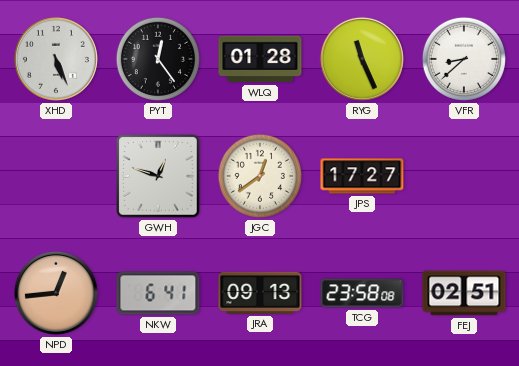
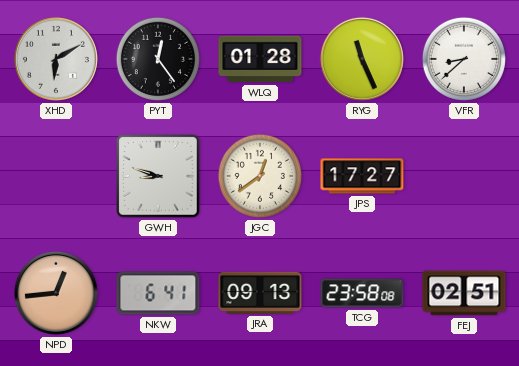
XHD: 5:26 -> 6:10 (56, 59)
GWH: 12:48 -> 8:48 (158, 176)
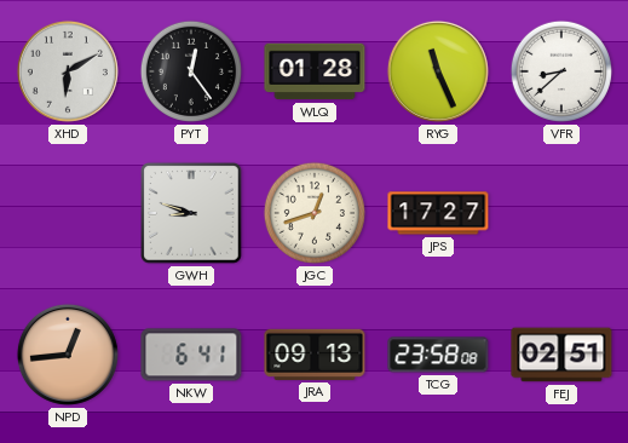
JGC: 12:39 -> 12:42 (315, 213)
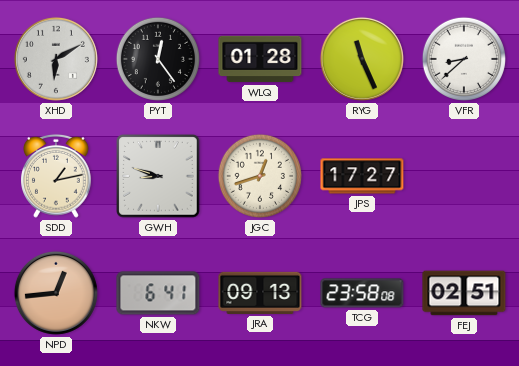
SDD: none -> 1:13 (57, 176)
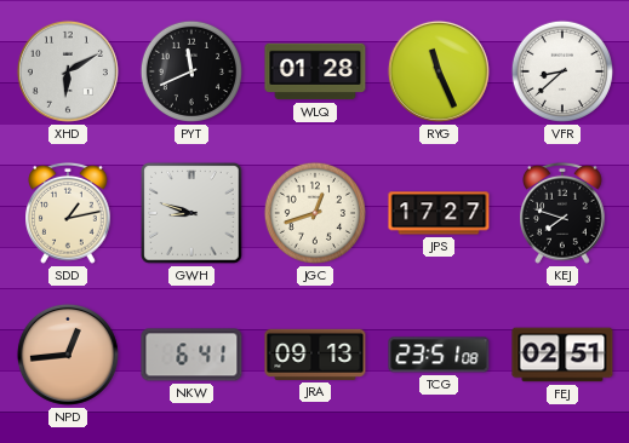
PYT: 12:24 -> 11:41 (191, 71)
KEJ: none -> 7:48 (564, 213)
TCG: 23:58 -> 23:51 (439, 355)
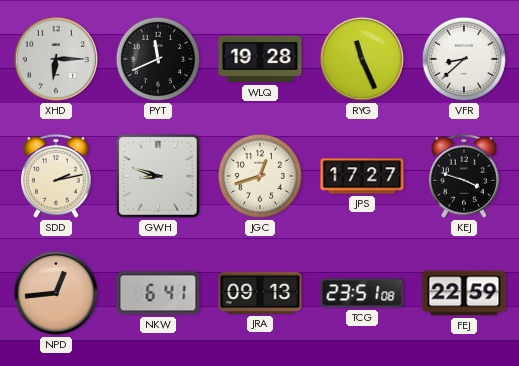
XHD: 6:10 -> 6:15 (56, 59)
WLQ: 01:28 -> 19:28 (260, 59)
SDD: 1:13 -> 2:13 (57, 176)
KEJ: 7:48 -> 3:48 (465, 176)
FEJ: 02:51 -> 22:59 (464, 293)
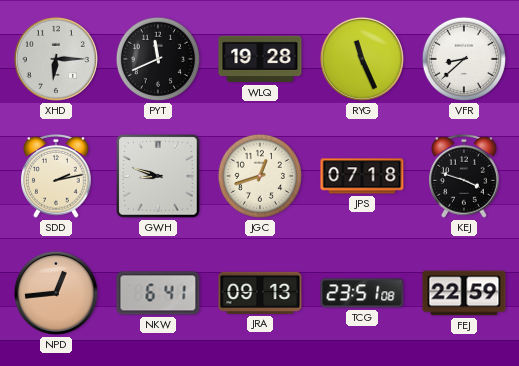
JPS: 17:27 -> 07:18 (362, 176)
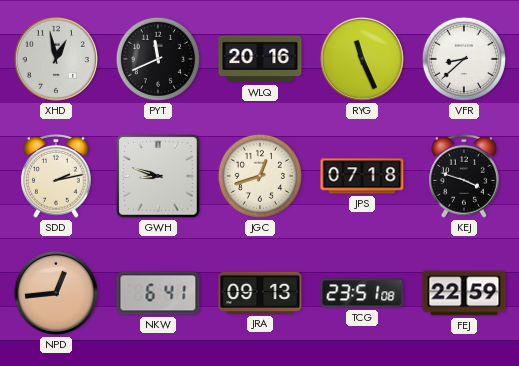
XHD: 6:15 -> 12:58 (56, 59)
WLQ: 19:28 -> 20:16 (260, 59)
